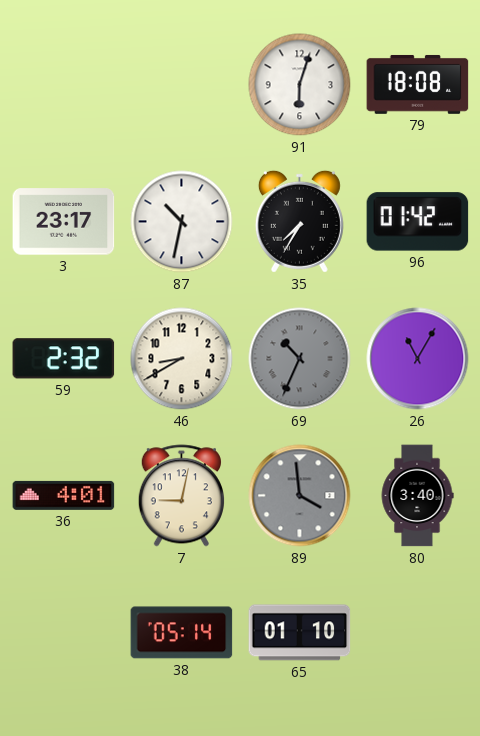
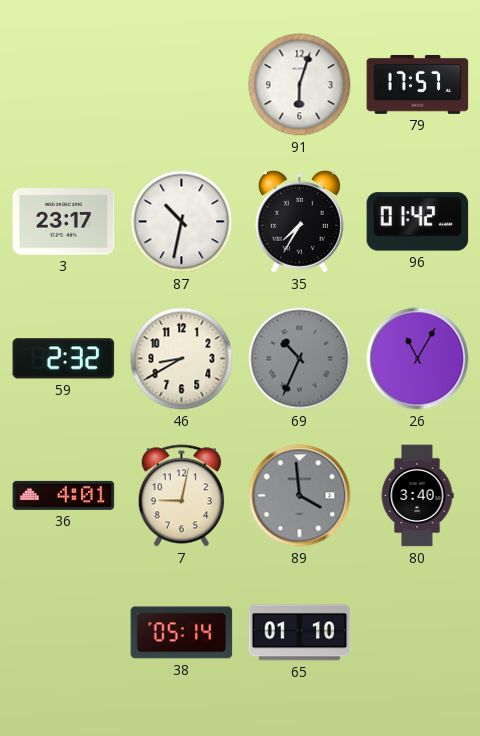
79: 18:08 -> 17:57 (418, 84)
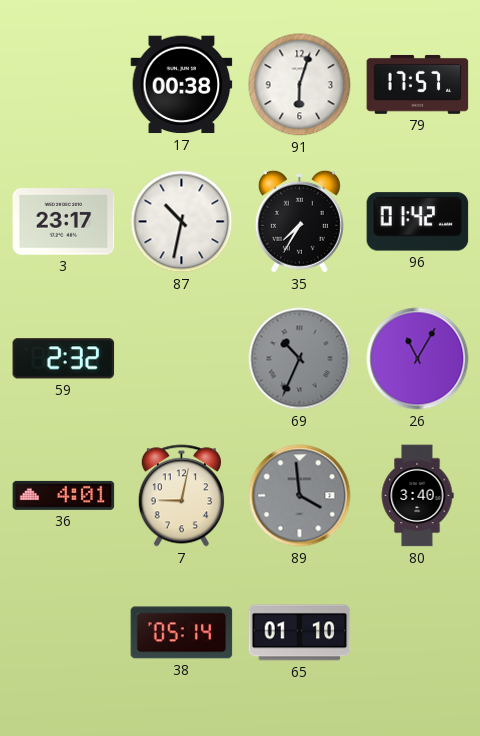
17: none -> 00:38 (182, 85)
46: 8:40 -> none (182, 359)
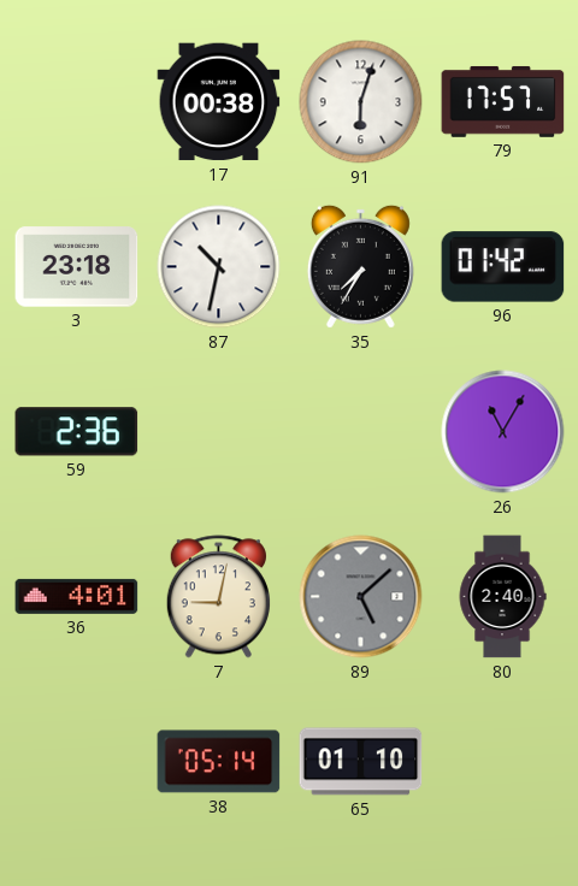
3: 23:17 -> 23:18 (77, 267)
59: 2:32 -> 2:36 (77, 432)
69: 10:34 -> none (300, 359)
89: 3:59 -> 5:08 (361, 597)
80: 3:40 -> 2:40 (502, 597)
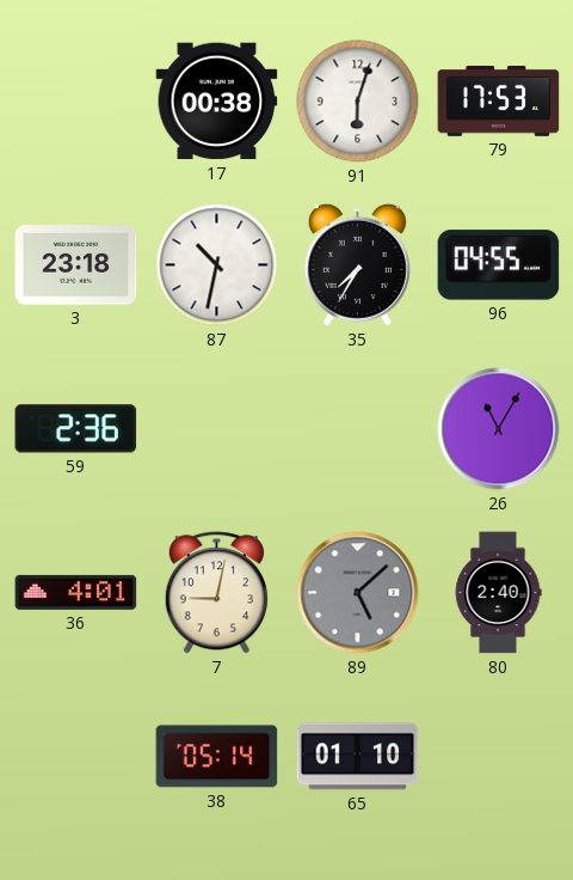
79: 17:57 -> 17:53 (499, 100)
96: 01:42 -> 04:55 (499, 265)
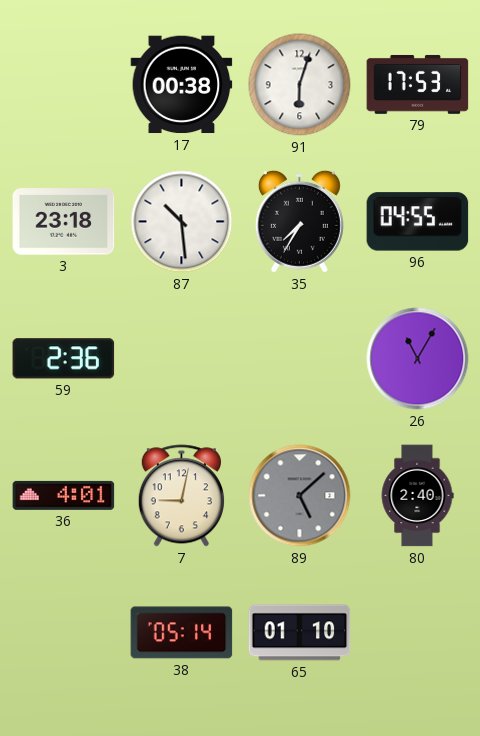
87: 10:32 -> 10:29 (182, 222)
